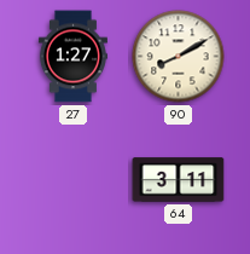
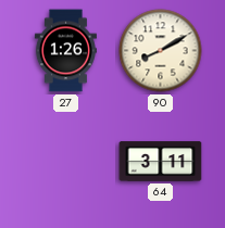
27: 1:27 -> 1:26 (65, 51)
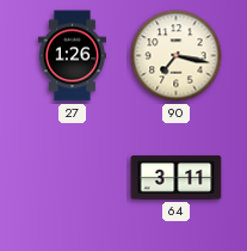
90: 8:10 -> 7:17 (177, 56)
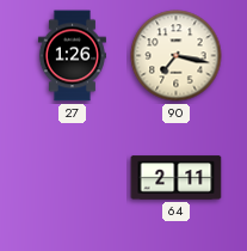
64: 3:11 -> 2:11 (177, 178)
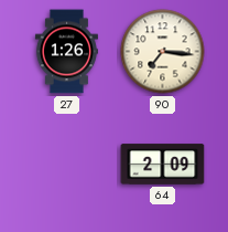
90: 7:17 -> 7:16 (163, 52)
64: 2:11 -> 2:09 (163, 165)
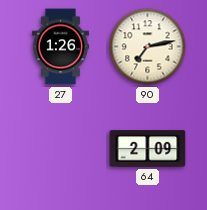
90: 7:16 -> 7:13 (148, 47)
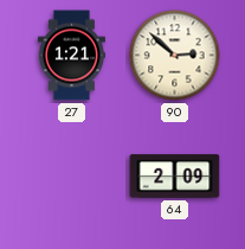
27: 1:26 -> 1:21 (71, 56)
90: 7:13 -> 2:52 (175, 56)
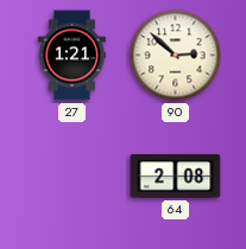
64: 2:09 -> 2:08 (176, 177)
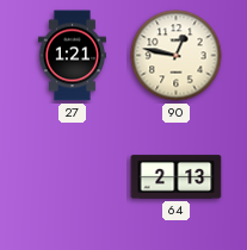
90: 2:52 -> 12:47 (177, 56)
64: 2:08 -> 2:13 (177, 177)
